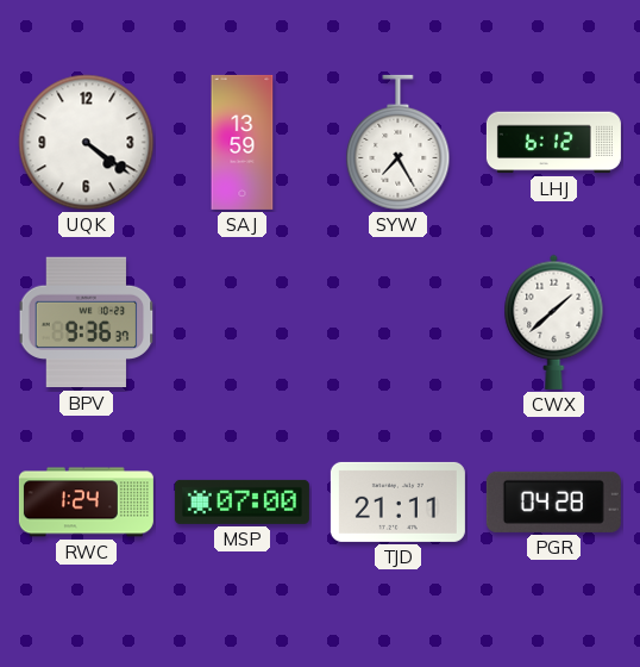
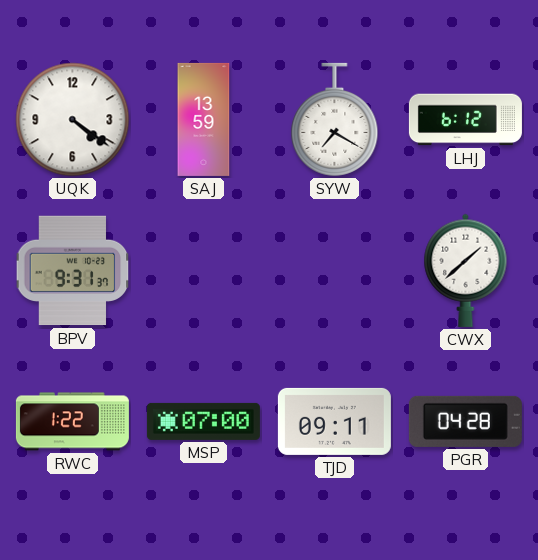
SYW: 7:25 -> 7:20 (335, 119)
BPV: 9:36 -> 9:31 (73, 271)
RWC: 1:24 -> 1:22 (72, 422)
TJD: 21:11 -> 09:11 (334, 421)
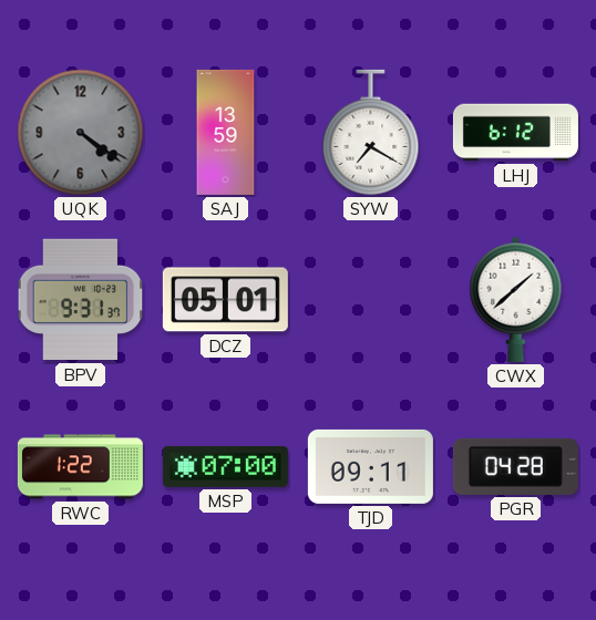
UQK dial: white -> grey (81, 133)
DCZ: none -> 05:01 (225, 300)
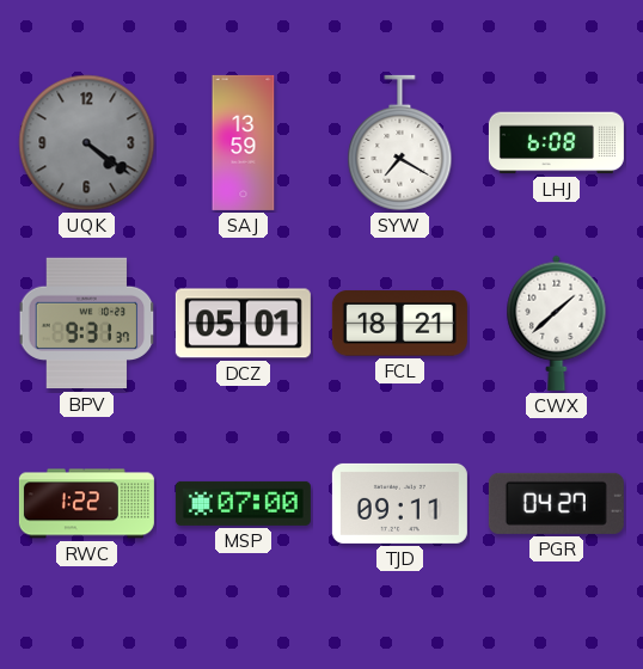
LHJ: 6:12 -> 6:08 (556, 143)
FCL: none -> 18:21 (399, 324)
PGR: 04:28 -> 04:27 (556, 503)
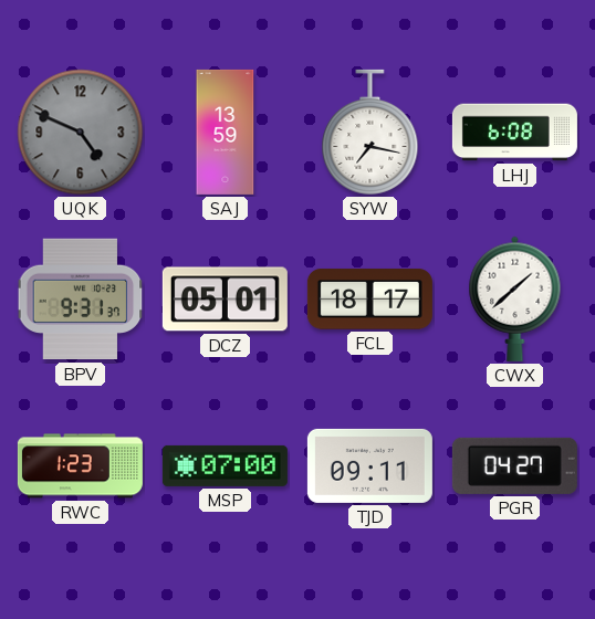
UQK: 4:21 -> 4:49 (81, 133)
SYW: 7:20 -> 7:17 (370, 132)
FCL: 18:21 -> 18:17 (369, 300)
RWC: 1:22 -> 1:23 (80, 466)
